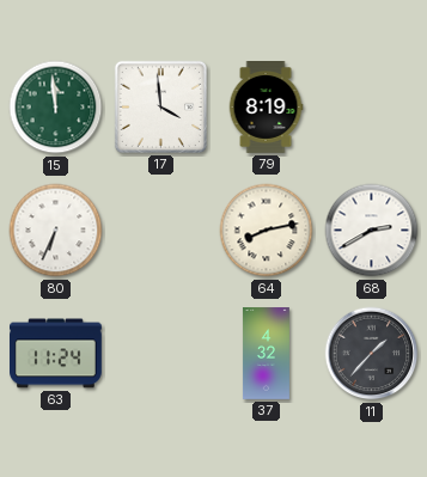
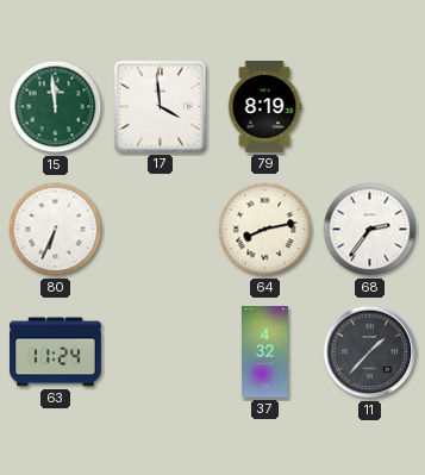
68: 2:40 -> 2:36 (370, 230)
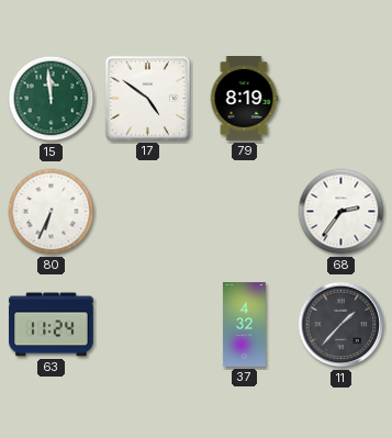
17: 3:59 -> 4:51 (147, 98)
64: 8:13 -> none (265, 230)
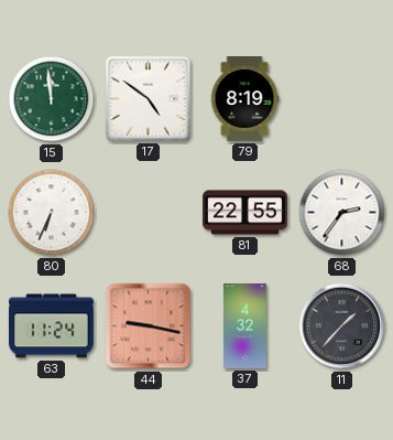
81: none -> 22:55 (245, 213)
44: none -> 9:17 (149, 326)
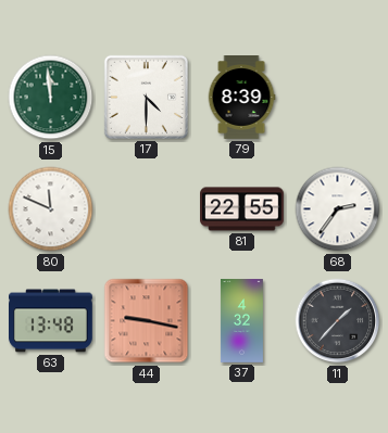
17: 4:51 -> 4:30 (146, 97)
79: 8:19 -> 8:39 (241, 98)
80: 6:34 -> 11:49 (51, 209)
63: 11:24 -> 13:48 (51, 321)
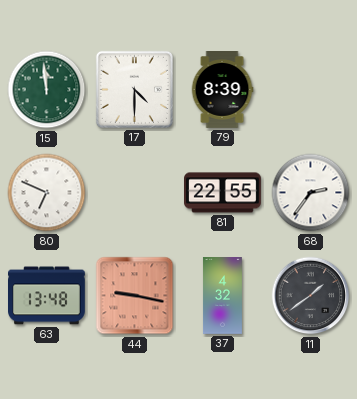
80: 11:49 -> 6:49 (47, 193)
11: 1:37 -> 1:39 (311, 296)
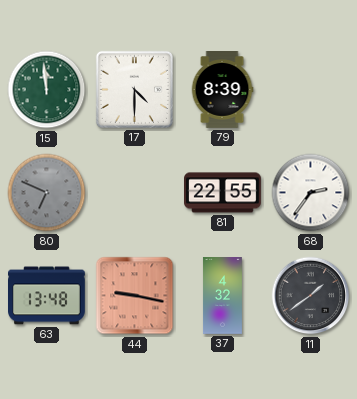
80 dial: white -> grey (47, 193)
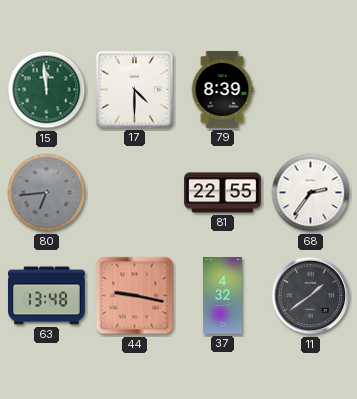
80: 6:49 -> 6:44 (47, 193)
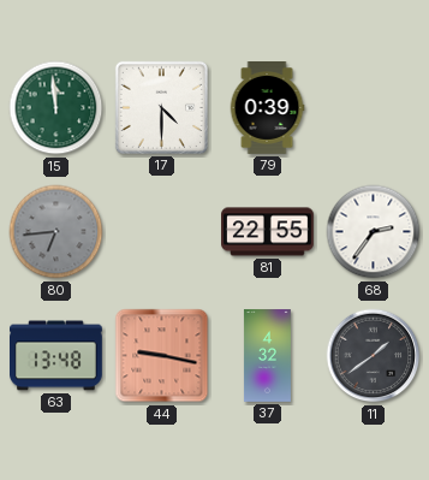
79: 8:39 -> 0:39 (267, 108)
